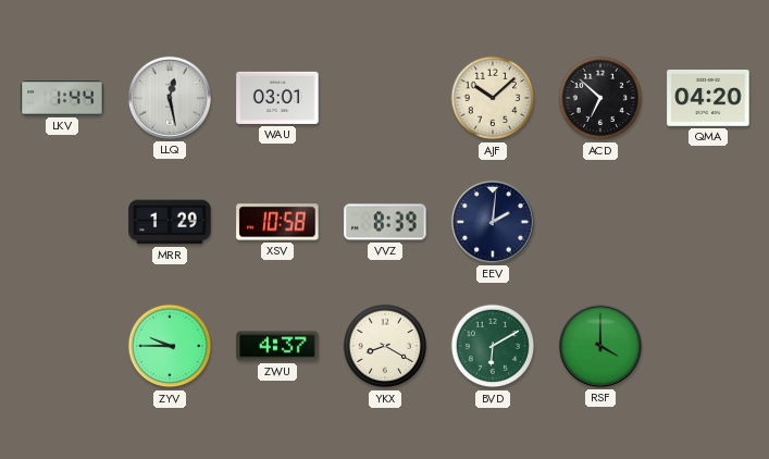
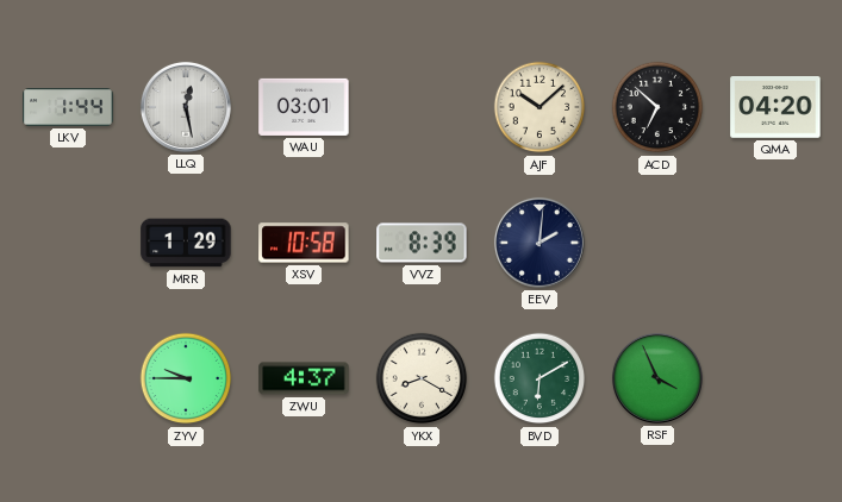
RSF: 4:00 -> 3:56 (657, 378)
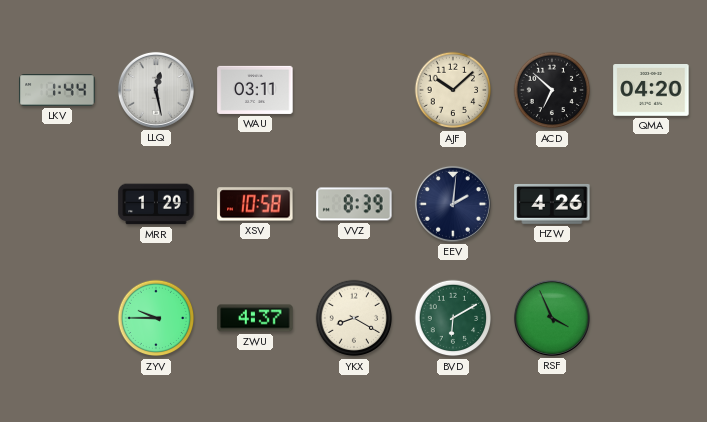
WAU: 03:01 -> 03:11 (255, 90)
HZW: none -> 4:26 (552, 204)
